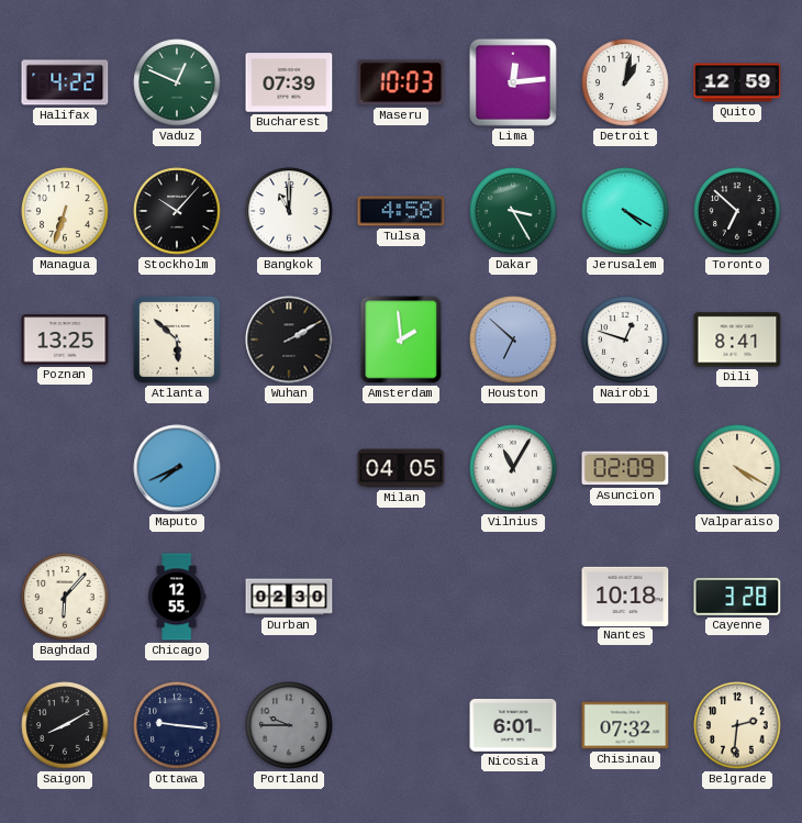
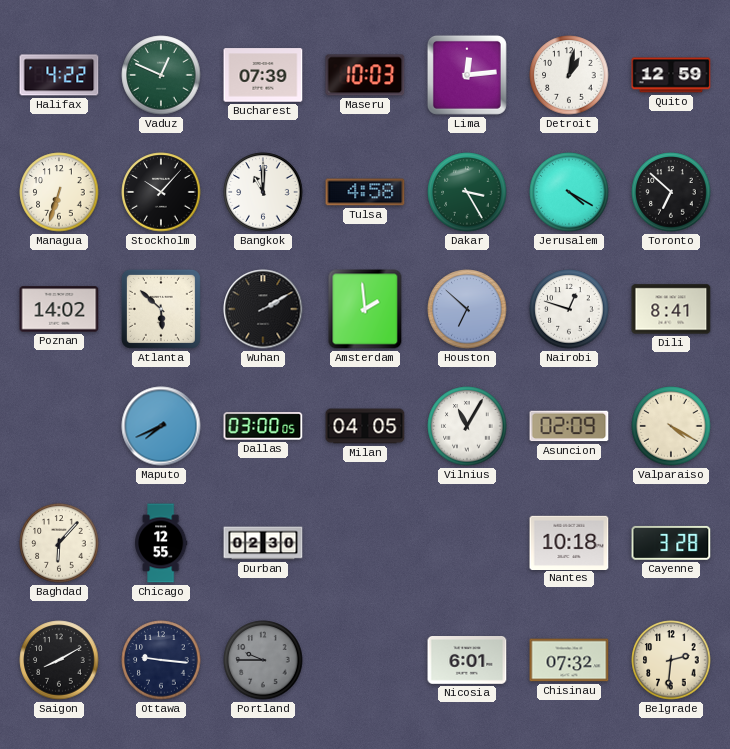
Poznan: 13:25 -> 14:02 (59, 309)
Dallas: none -> 03:00 (263, 426)
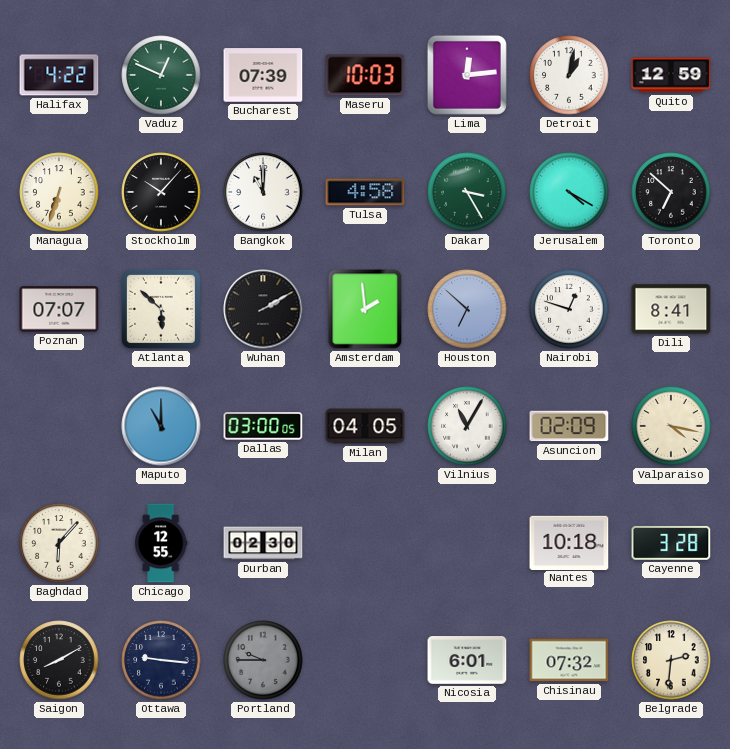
Poznan: 14:02 -> 07:07 (59, 309)
Maputo: 7:41 -> 11:00 (161, 426)
Valparaiso: 4:20 -> 4:17 (671, 426)
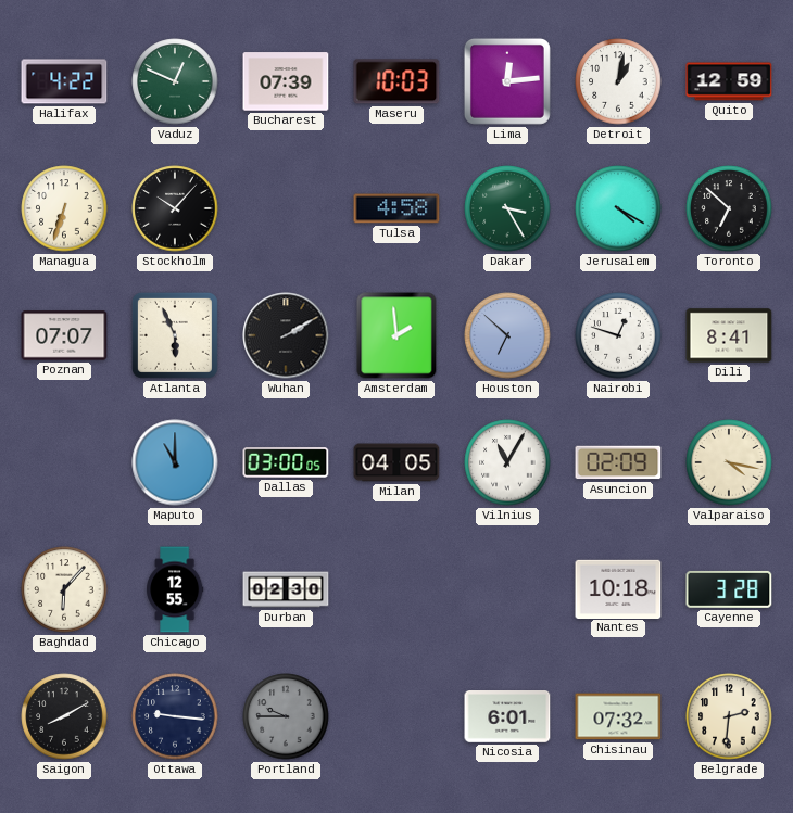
Bangkok: 11:00 -> none (263, 192)
Atlanta: 5:52 -> 5:56 (175, 335)
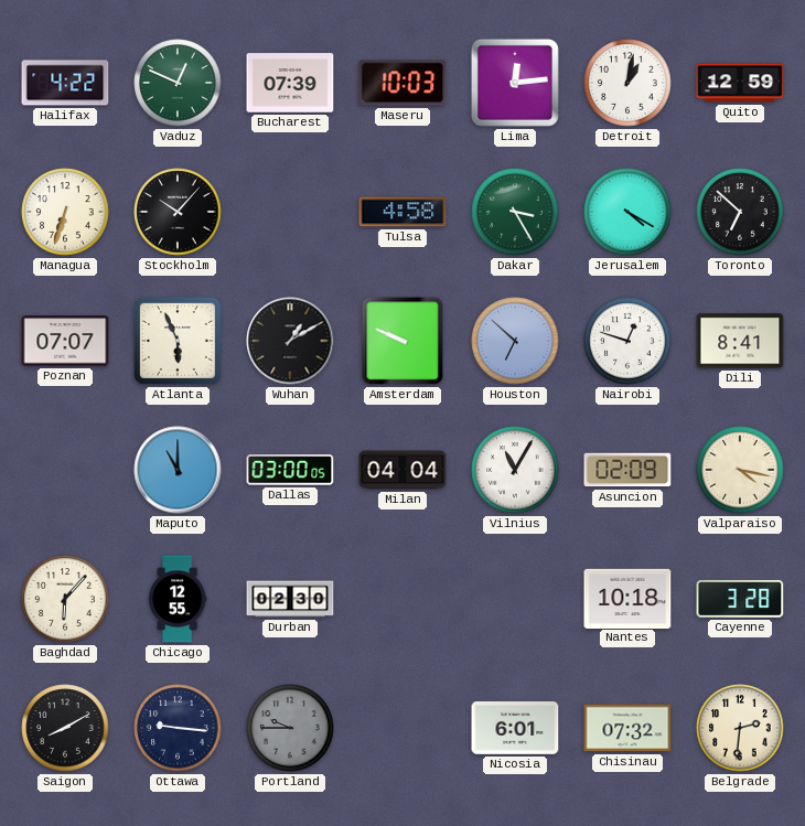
Wuhan: 2:10 -> 1:10 (290, 341)
Amsterdam: 1:59 -> 9:49 (402, 341)
Milan: 04:05 -> 04:04 (402, 470)
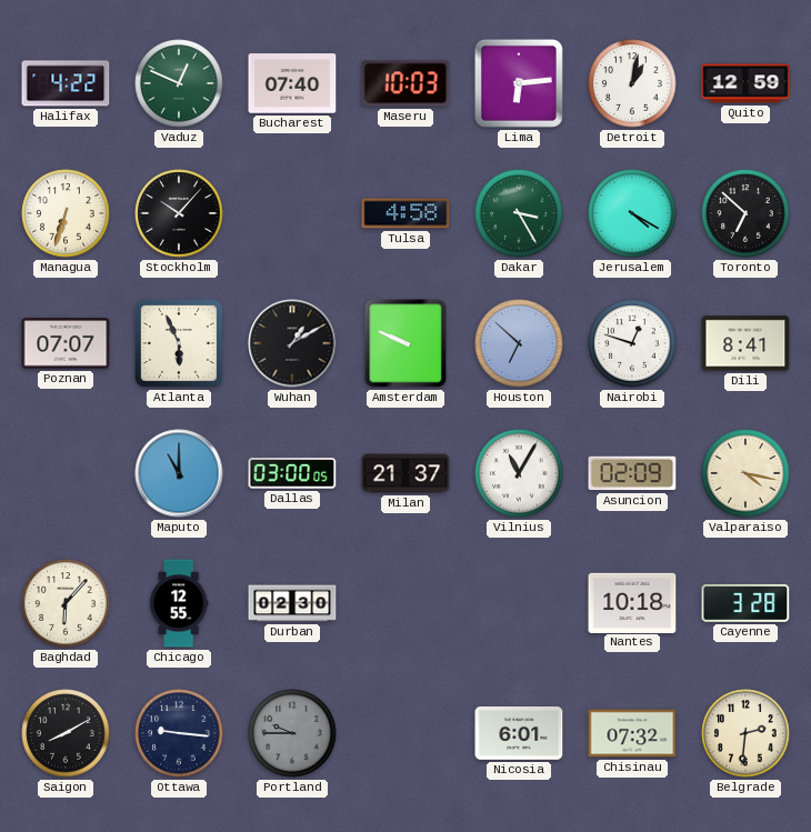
Bucharest: 07:39 -> 07:40 (292, 83)
Lima: 12:14 -> 6:14 (519, 83)
Milan: 04:04 -> 21:37 (405, 473)
